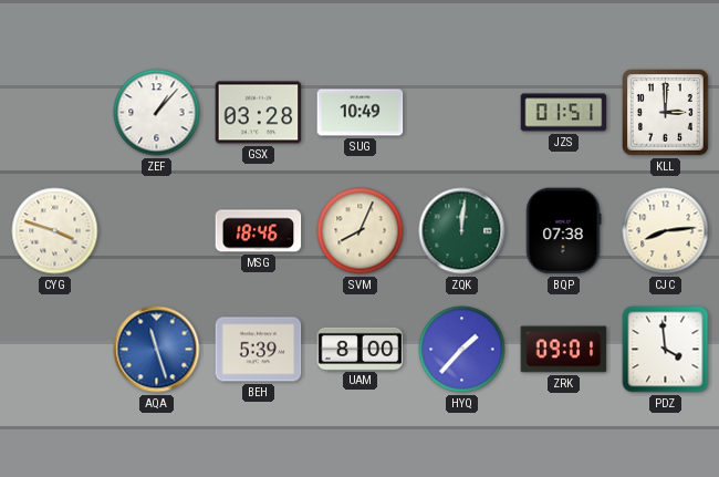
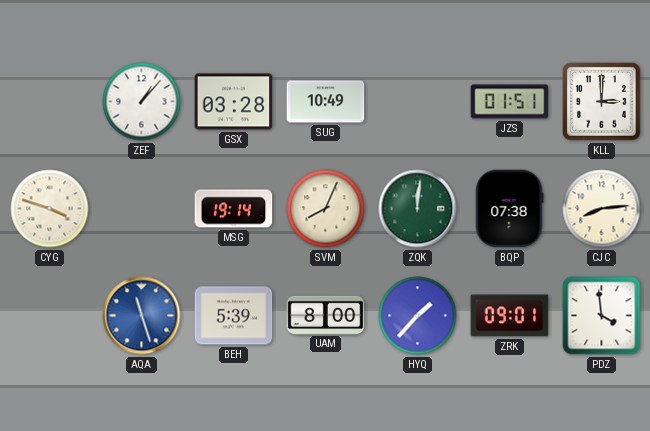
MSG: 18:46 -> 19:14 (234, 209)
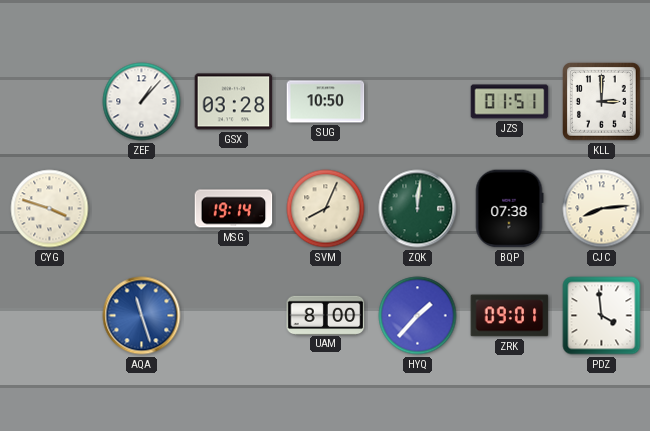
SUG: 10:49 -> 10:50 (326, 102)
BEH: 5:39 -> none (234, 316)
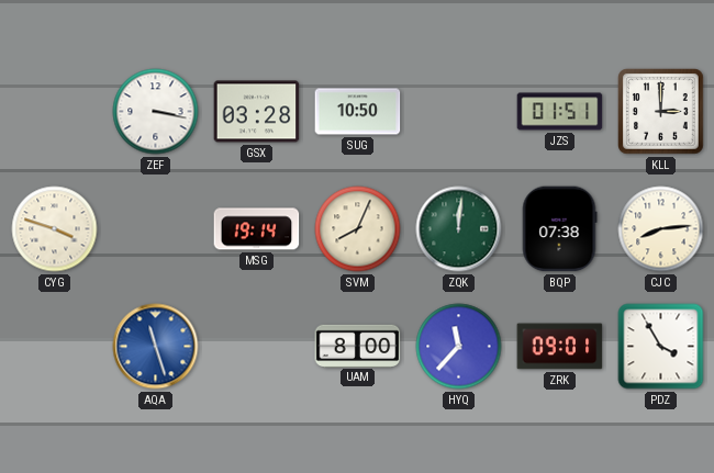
ZEF: 1:07 -> 3:17 (156, 112)
HYQ: 1:37 -> 11:37 (459, 347)
PDZ: 3:59 -> 3:55 (661, 347)
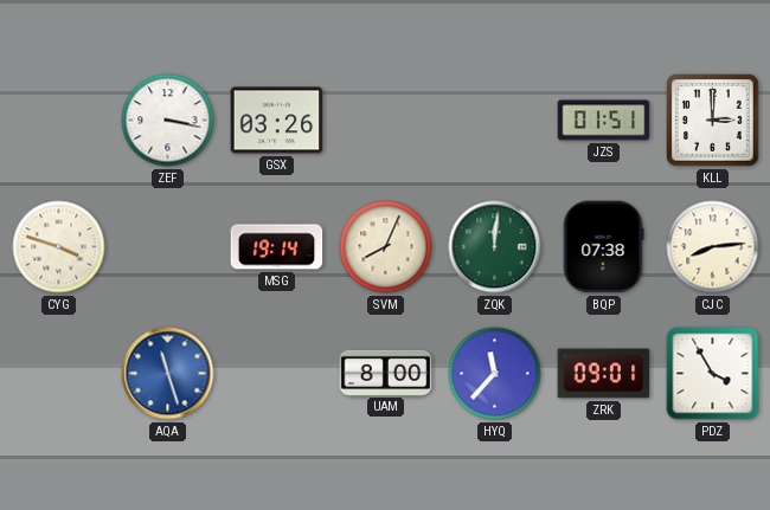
GSX: 03:28 -> 03:26 (277, 121)
SUG: 10:50 -> none (358, 112)
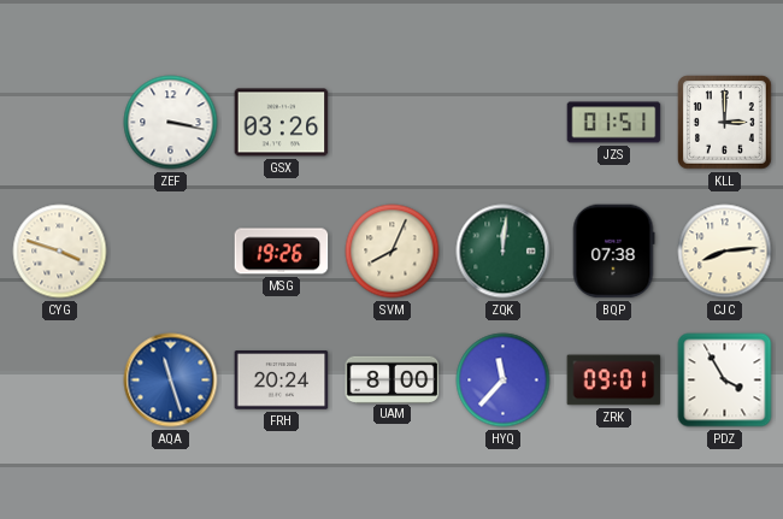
MSG: 19:14 -> 19:26 (282, 252)
FRH: none -> 20:24 (282, 381)
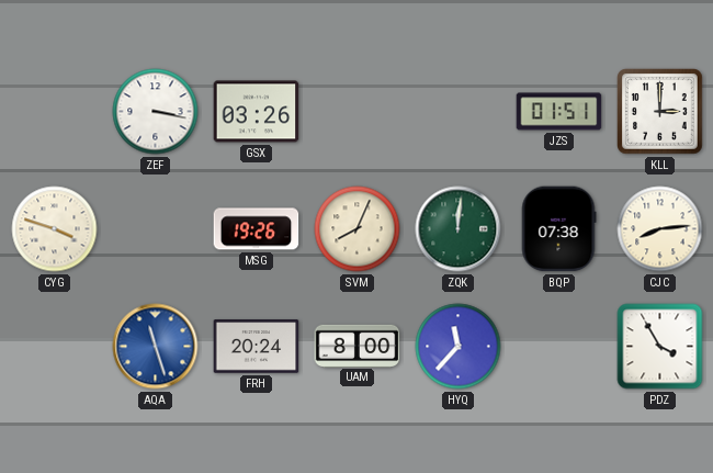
ZRK: 09:01 -> none (614, 381)
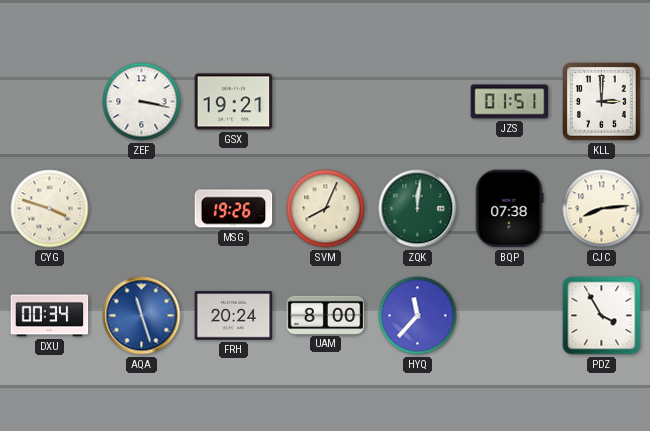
GSX: 03:26 -> 19:21 (234, 102)
DXU: none -> 00:34 (50, 316)
